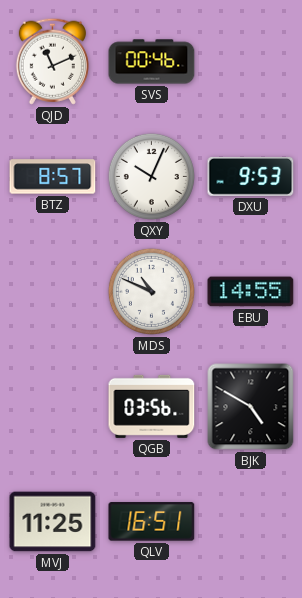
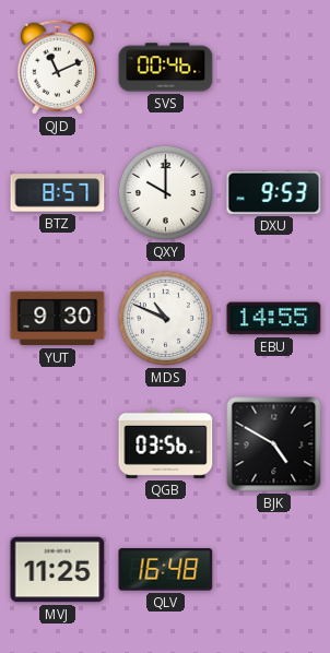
QXY: 10:04 -> 10:00 (165, 192)
YUT: none -> 9:30 (58, 319)
QLV: 16:51 -> 16:48 (166, 570)
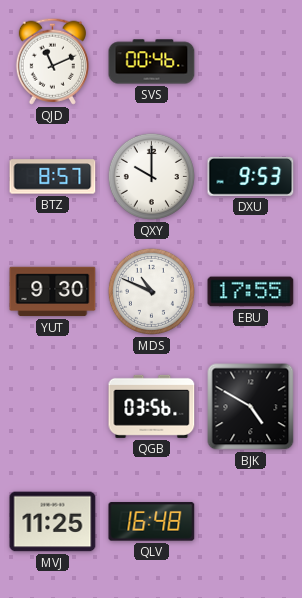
EBU: 14:55 -> 17:55 (251, 292)
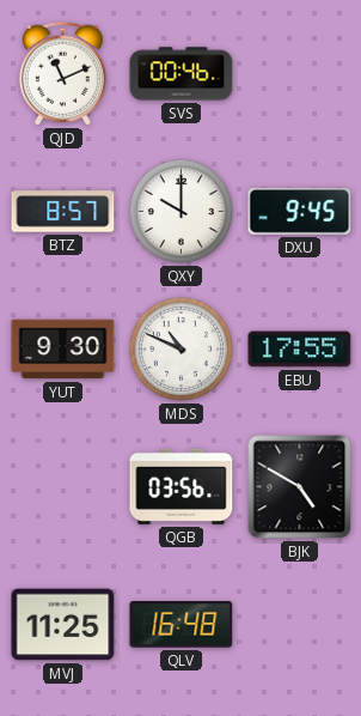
DXU: 9:53 -> 9:45 (300, 211)
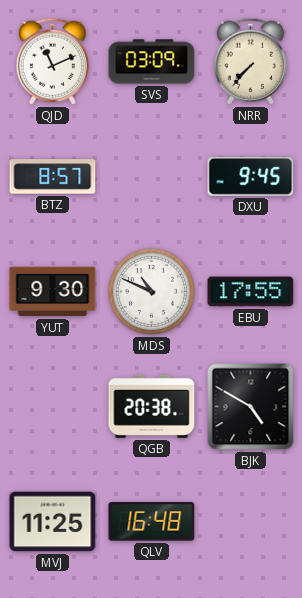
SVS: 00:46 -> 03:09 (152, 62)
NRR: none -> 7:37 (250, 61)
QXY: 10:00 -> none (180, 211)
QGB: 03:56 -> 20:38 (152, 406)
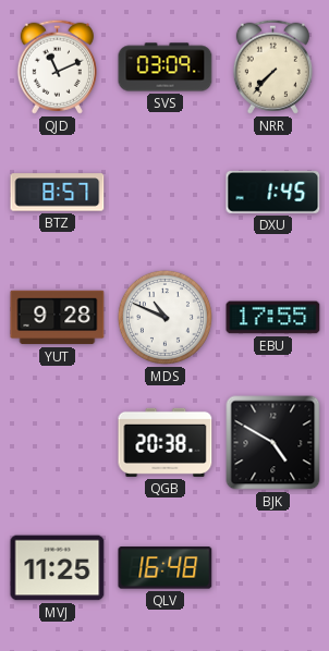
DXU: 9:45 -> 1:45 (273, 192)
YUT: 9:30 -> 9:28 (58, 318)
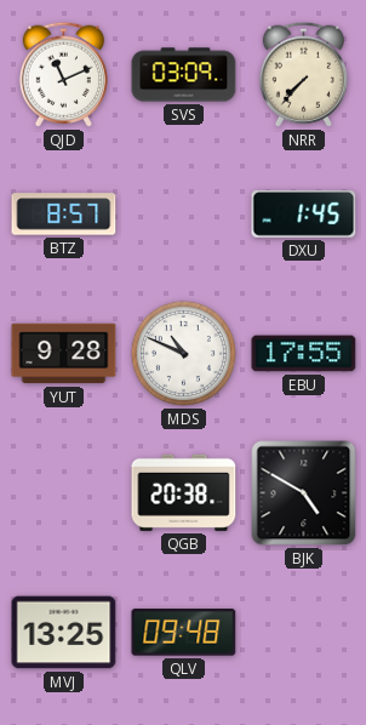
MVJ: 11:25 -> 13:25 (64, 633)
QLV: 16:48 -> 09:48 (184, 633)
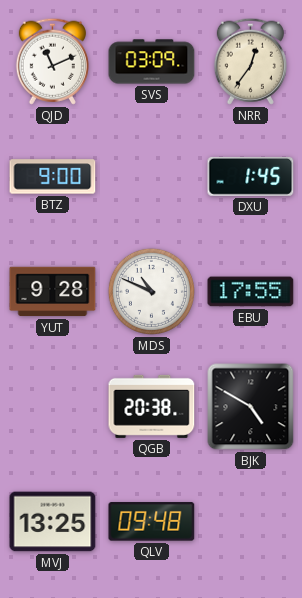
NRR: 7:37 -> 12:36 (250, 61)
BTZ: 8:57 -> 9:00 (53, 177)
